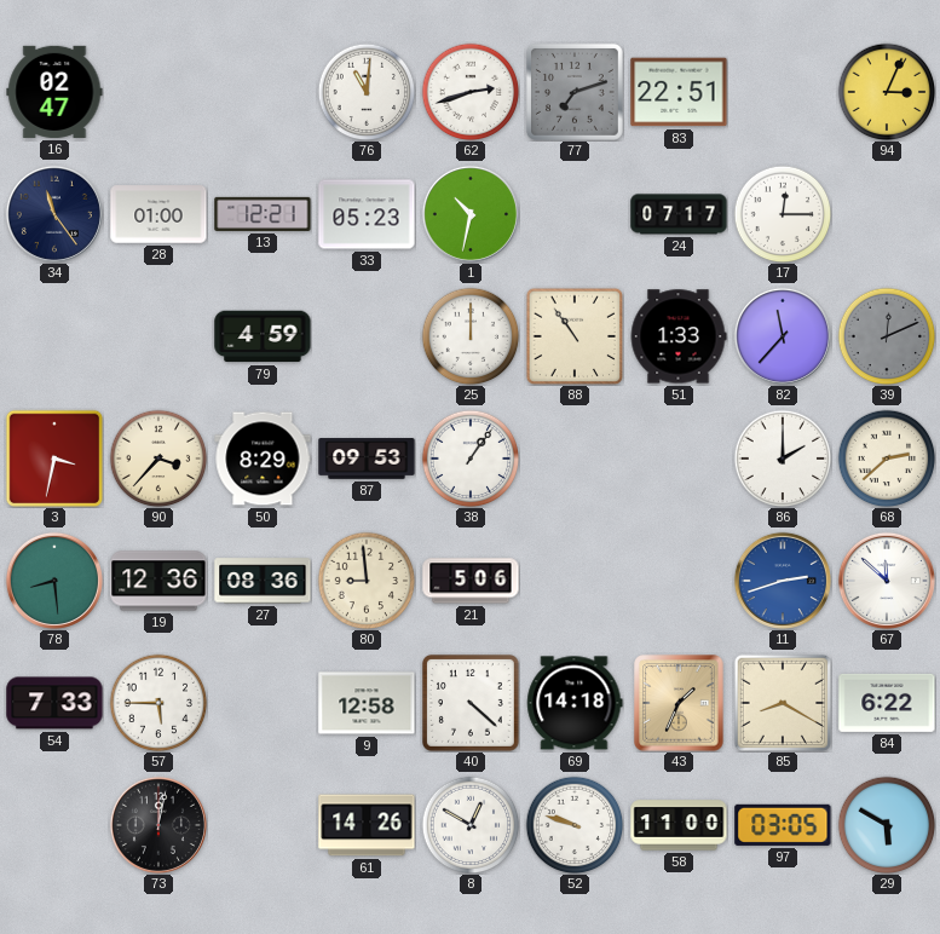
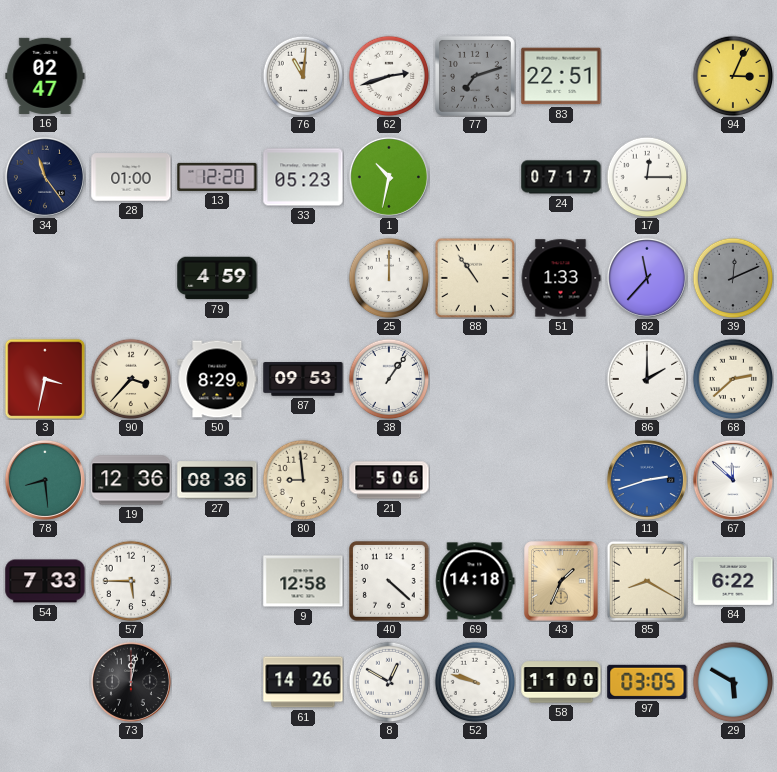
13: 12:21 -> 12:20 (217, 177)
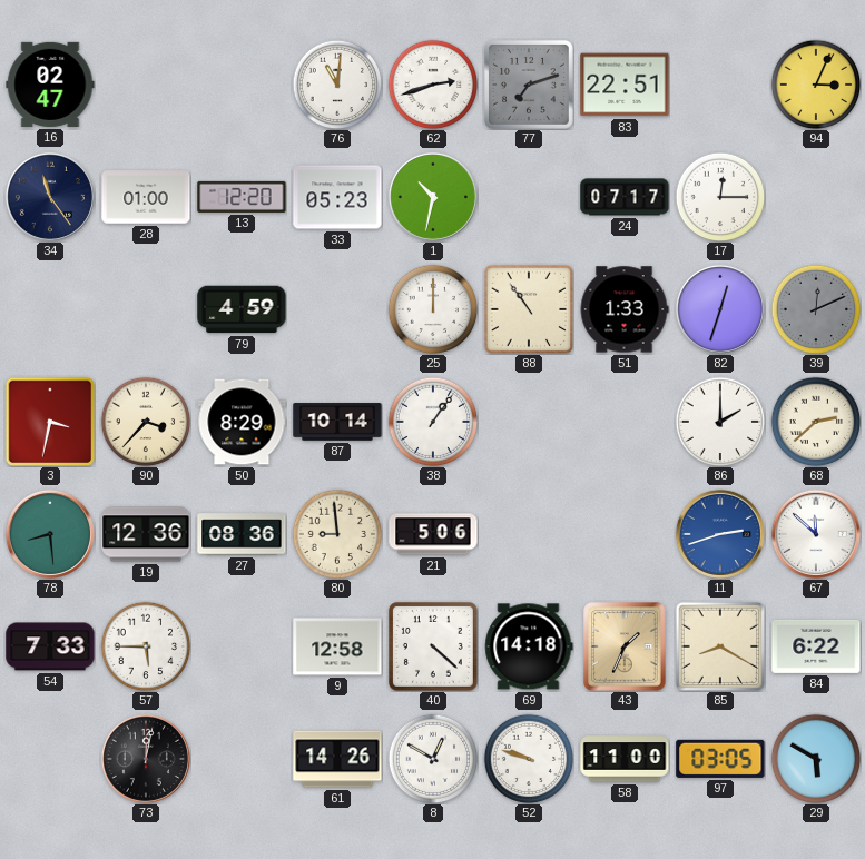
82: 11:37 -> 12:33 (720, 309)
87: 09:53 -> 10:14 (337, 422)
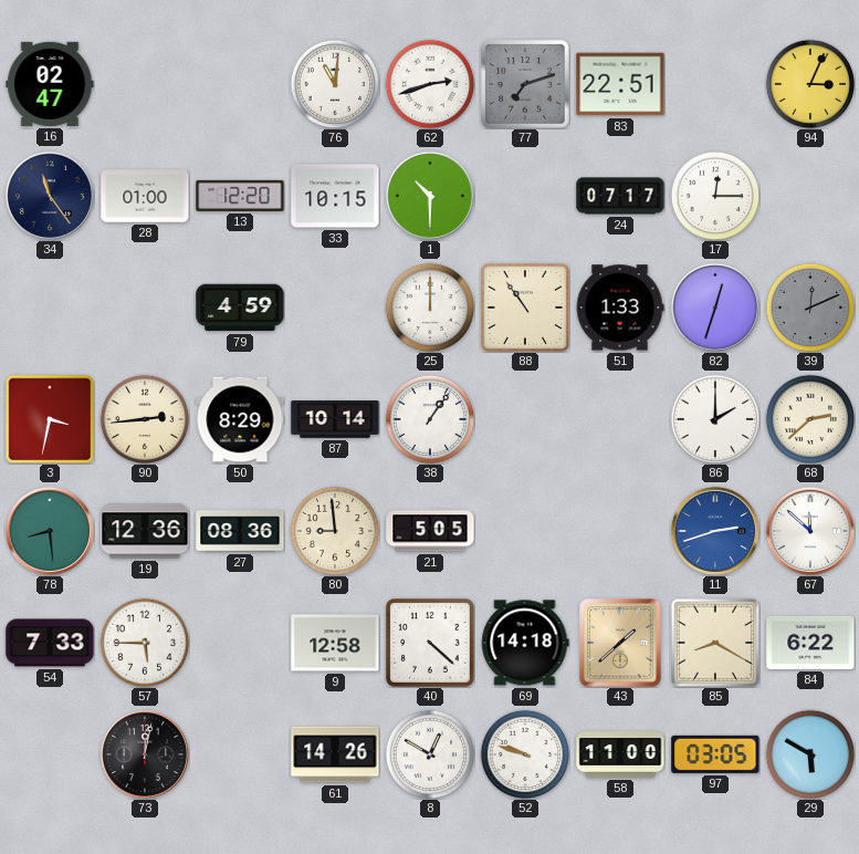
33: 05:23 -> 10:15 (335, 196)
1: 10:32 -> 10:30 (430, 196)
90: 3:37 -> 2:44 (145, 419)
21: 5:06 -> 5:05 (430, 531)
43: 1:34 -> 1:38 (620, 643)
